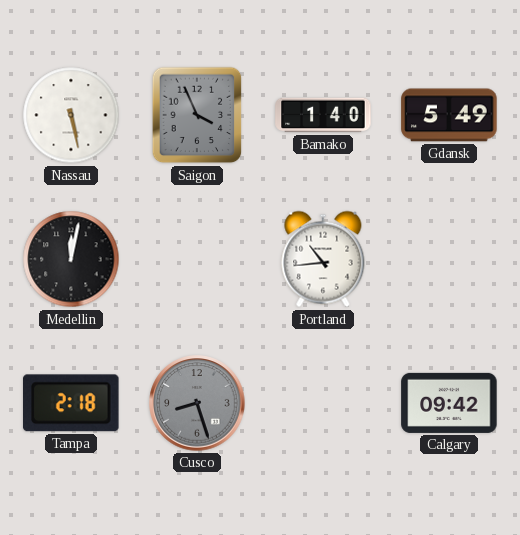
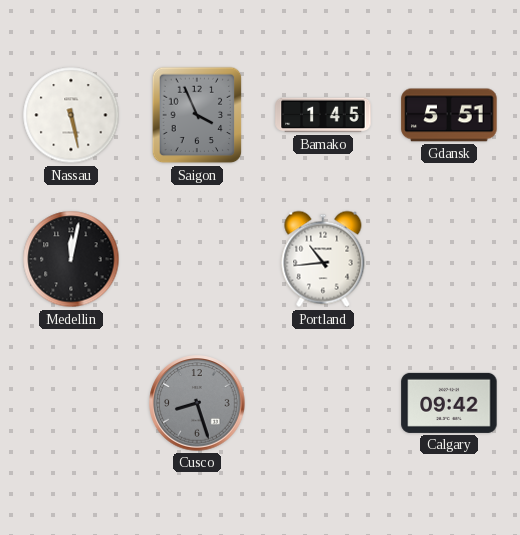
Bamako: 1:40 -> 1:45 (323, 115)
Gdansk: 5:49 -> 5:51 (449, 115)
Tampa: 2:18 -> none (72, 403)
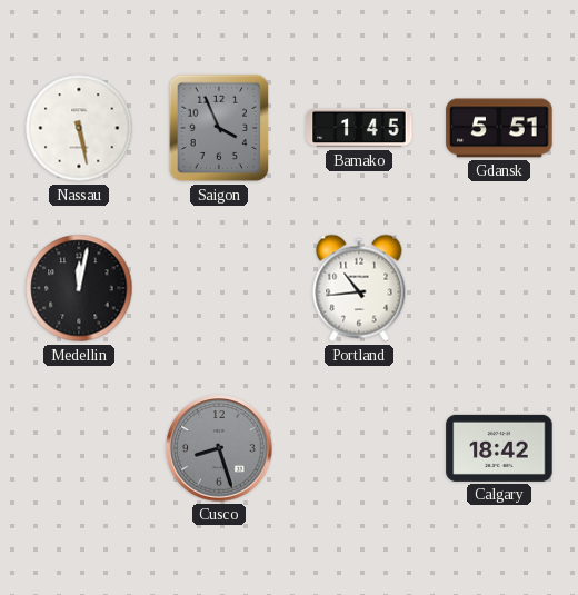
Calgary: 09:42 -> 18:42 (499, 448)
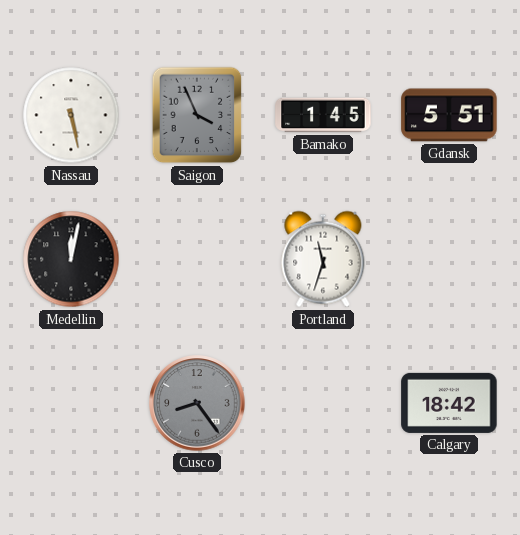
Portland: 10:44 -> 11:33 (323, 259)
Cusco: 8:27 -> 8:24 (197, 403)
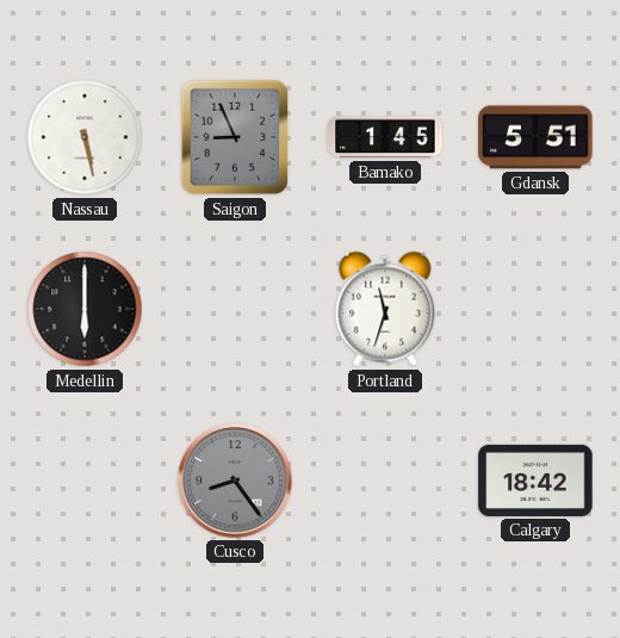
Saigon: 3:56 -> 8:56 (235, 137)
Medellin: 12:02 -> 6:00 (85, 309)
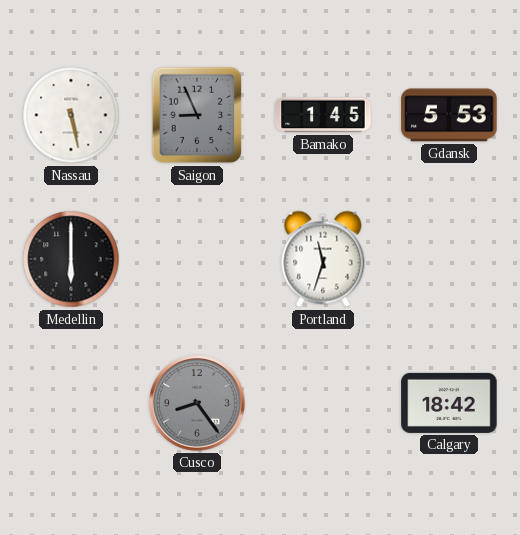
Gdansk: 5:51 -> 5:53 (449, 115)
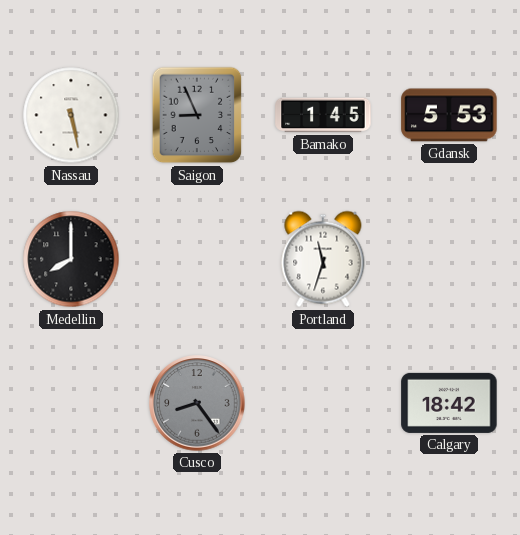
Medellin: 6:00 -> 8:00 (71, 259)
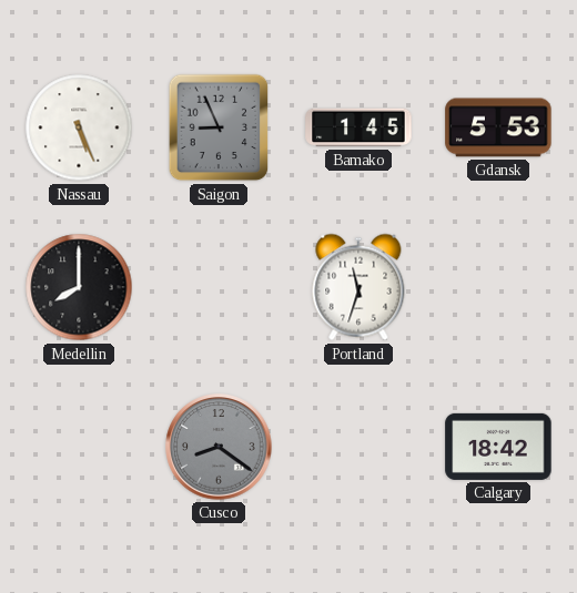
Nassau: 5:28 -> 5:26 (79, 127)
Cusco: 8:24 -> 8:21 (219, 447)
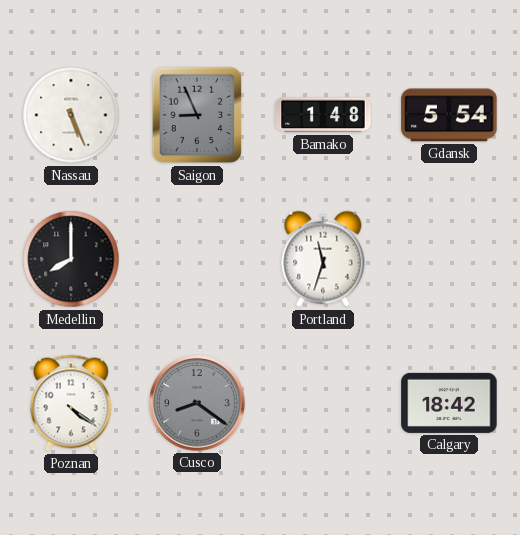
Bamako: 1:45 -> 1:48 (323, 115)
Gdansk: 5:53 -> 5:54 (449, 115)
Poznan: none -> 4:21 (72, 403)
